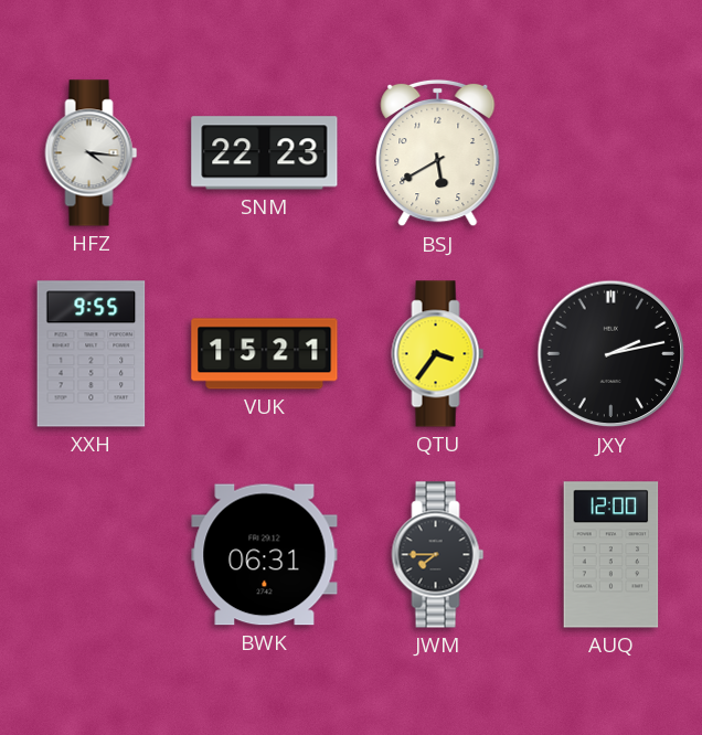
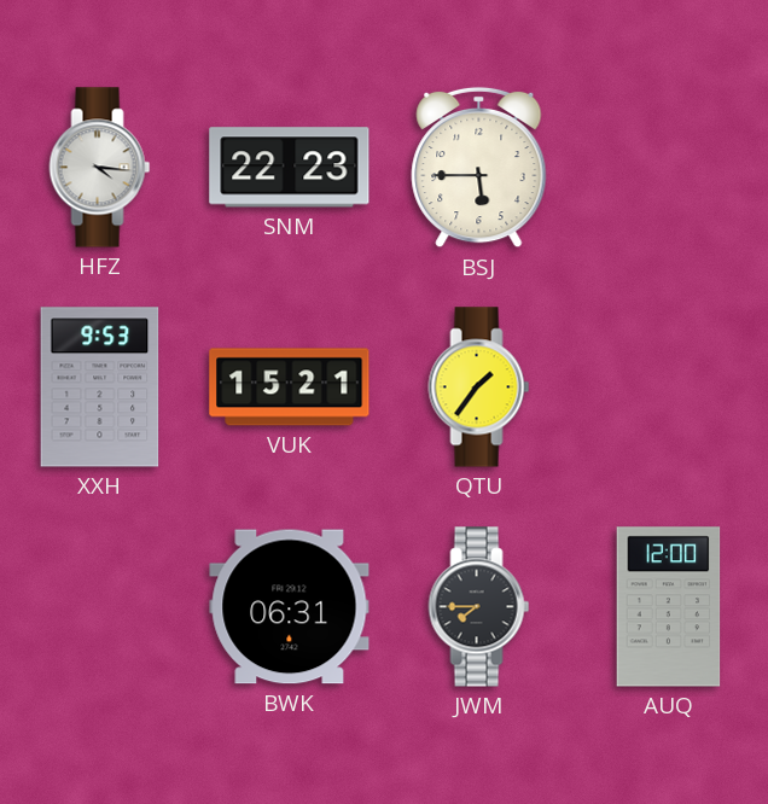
BSJ: 5:40 -> 5:45 (479, 168)
XXH: 9:55 -> 9:53 (100, 388)
QTU: 3:36 -> 1:36 (479, 388)
JXY: 2:13 -> none (611, 354)
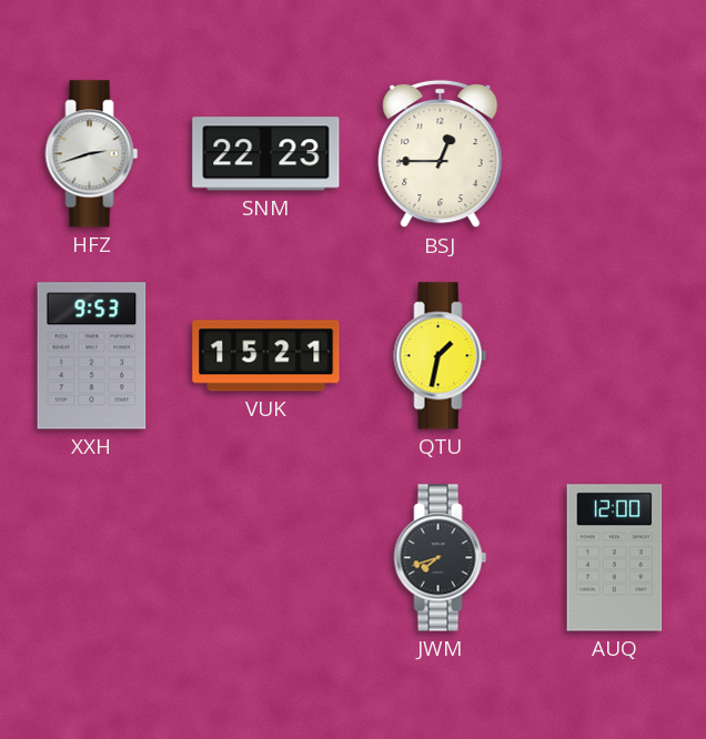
HFZ: 4:16 -> 2:42 (92, 154)
BSJ: 5:45 -> 12:45 (441, 154)
QTU: 1:36 -> 1:32 (441, 356)
BWK: 06:31 -> none (290, 607)
JWM: 7:45 -> 7:42 (441, 558)
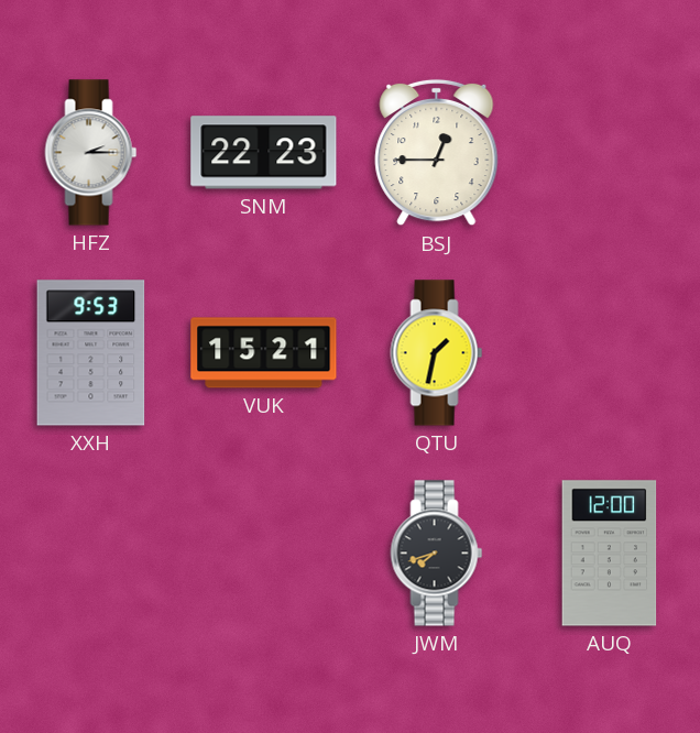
HFZ: 2:42 -> 2:15 (91, 153)
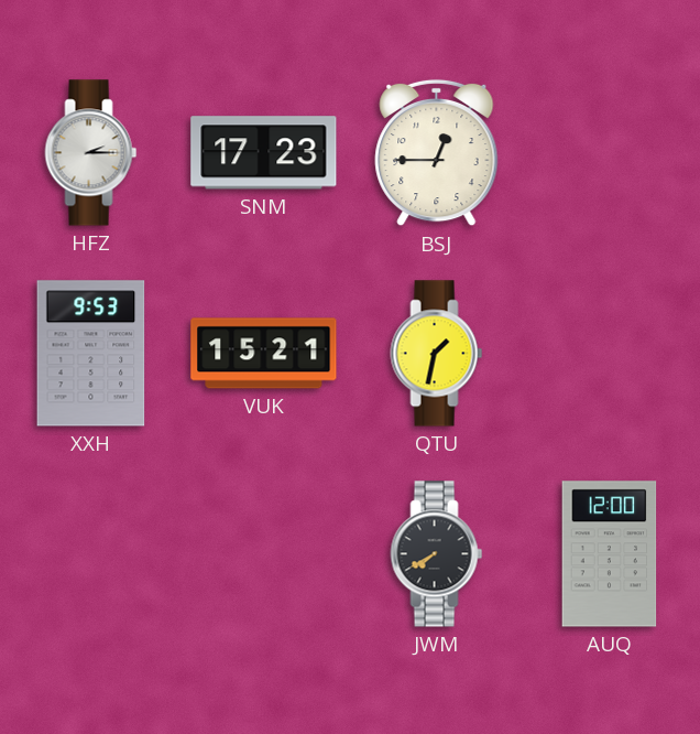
SNM: 22:23 -> 17:23 (264, 153)
JWM: 7:42 -> 7:40 (437, 554)
